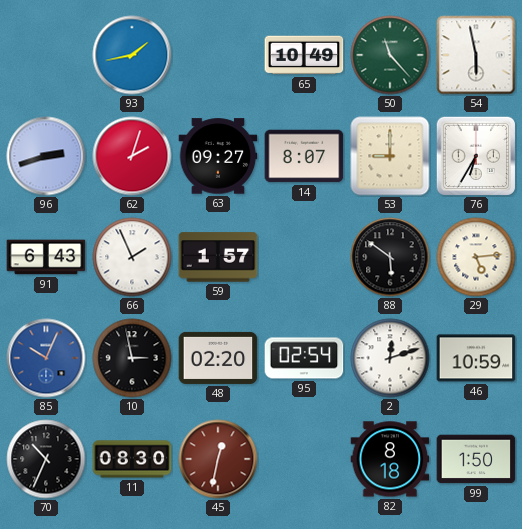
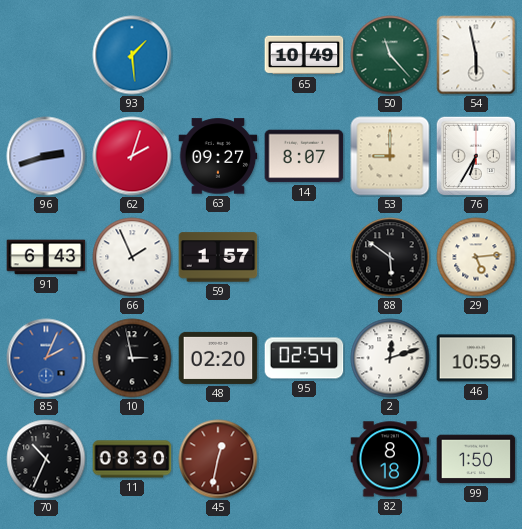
93: 1:43 -> 1:29 (132, 55)
85: 10:04 -> 2:04 (46, 358)
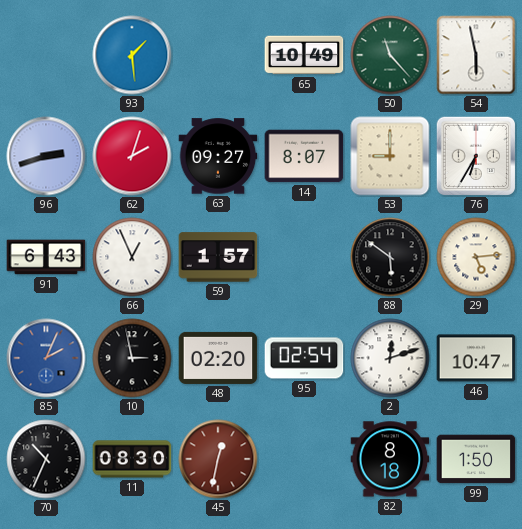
66: 1:56 -> 12:56 (132, 257)
46: 10:59 -> 10:47 (476, 358)
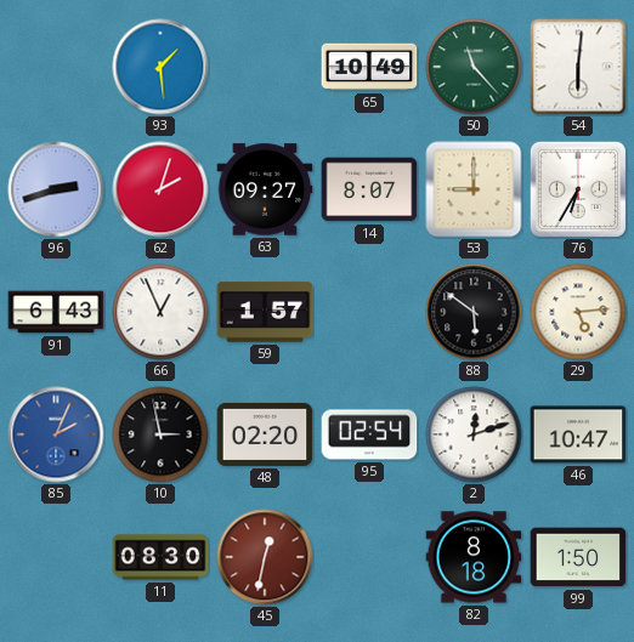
54: 5:58 -> 6:01 (578, 67)
70: 10:34 -> none (46, 459)
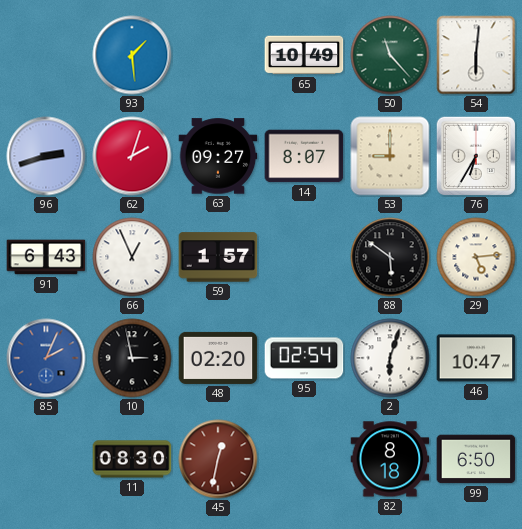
2: 12:12 -> 6:03 (390, 358)
99: 1:50 -> 6:50 (476, 459)
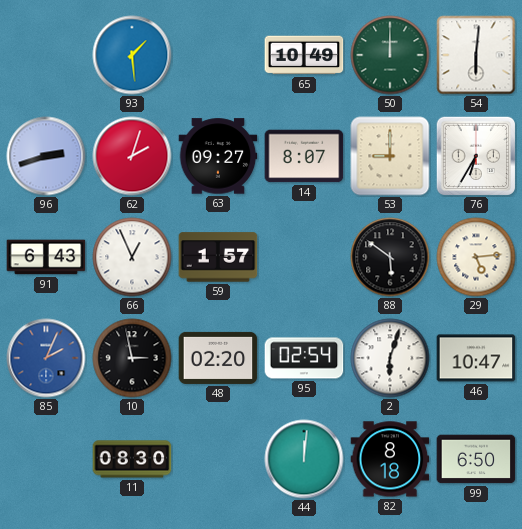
50: 11:23 -> 12:00 (390, 55)
45: 12:32 -> none (218, 459)
44: none -> 12:01 (304, 459)
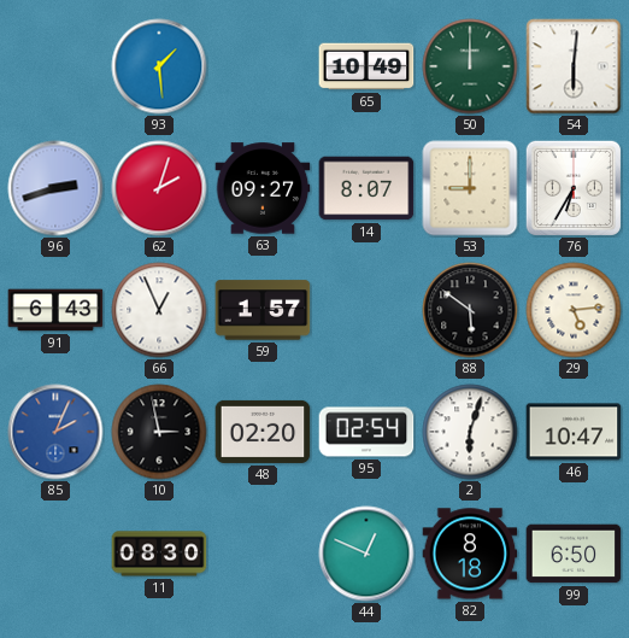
44: 12:01 -> 12:49 (366, 554)
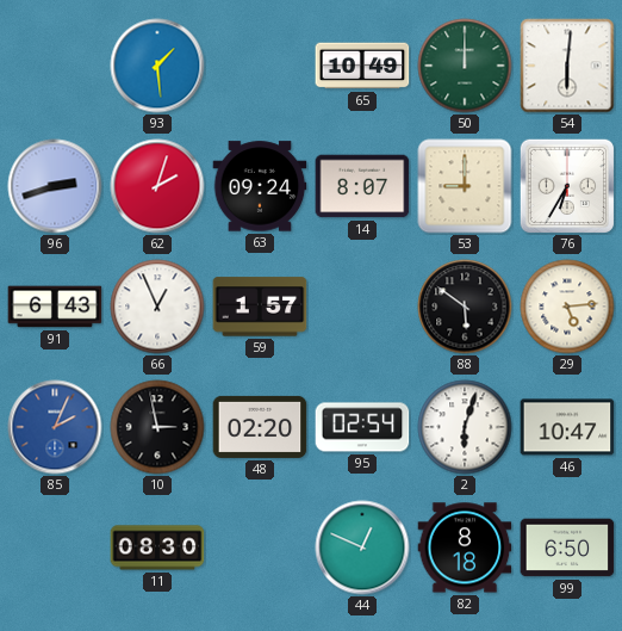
63: 09:27 -> 09:24 (260, 186)
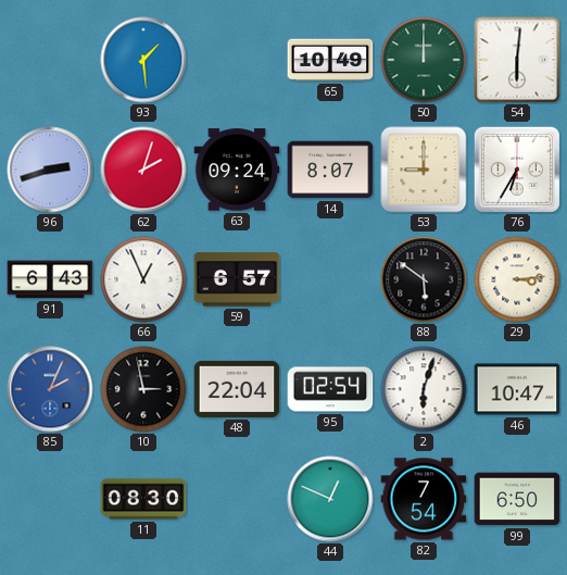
59: 1:57 -> 6:57 (237, 279)
29: 5:14 -> 3:14 (517, 279)
48: 02:20 -> 22:04 (237, 389)
82: 8:18 -> 7:54 (424, 499)
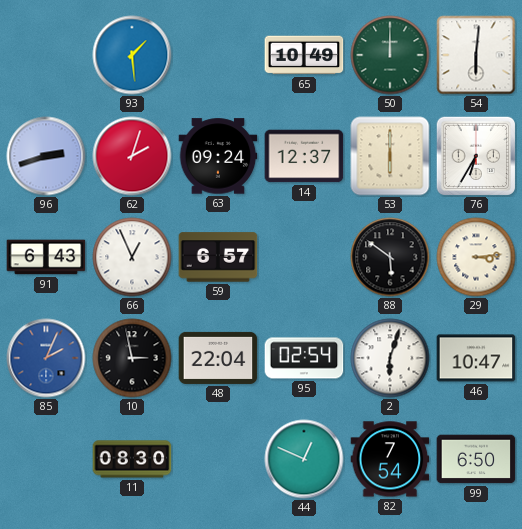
14: 8:07 -> 12:37 (304, 156)
53: 9:00 -> 6:00 (390, 156)
